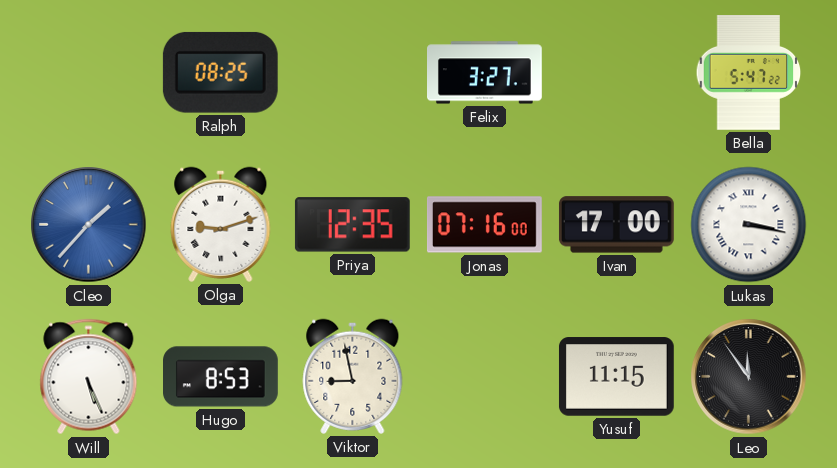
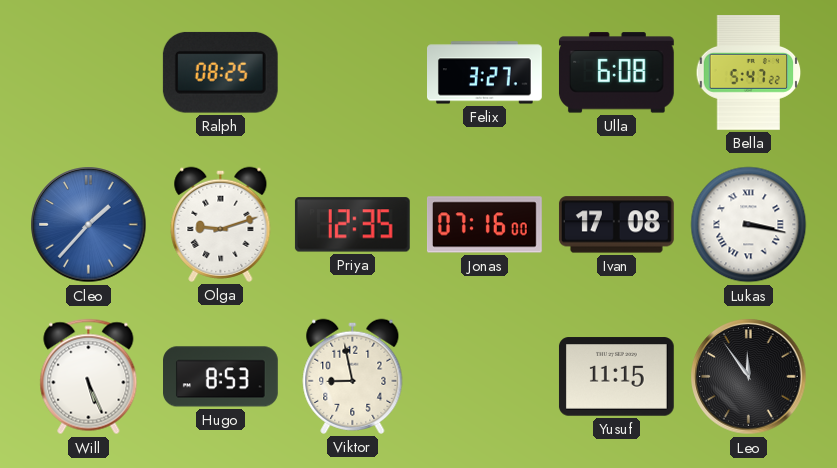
Ulla: none -> 6:08 (616, 73)
Ivan: 17:00 -> 17:08 (616, 225)
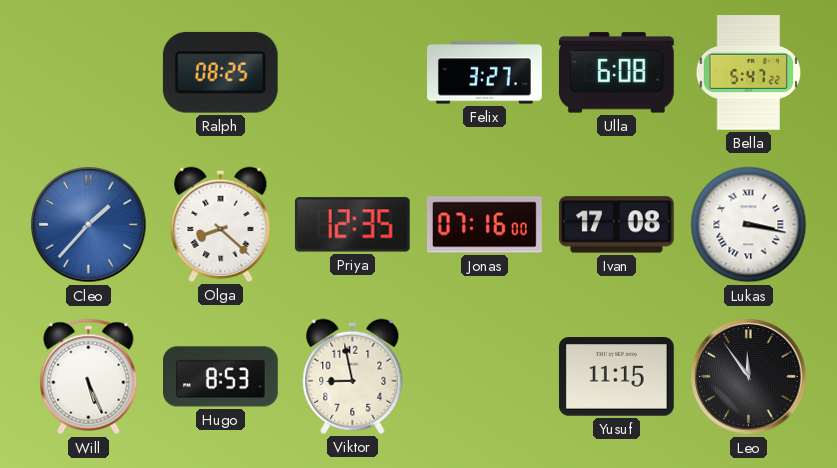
Olga: 9:12 -> 8:22 (221, 224)
